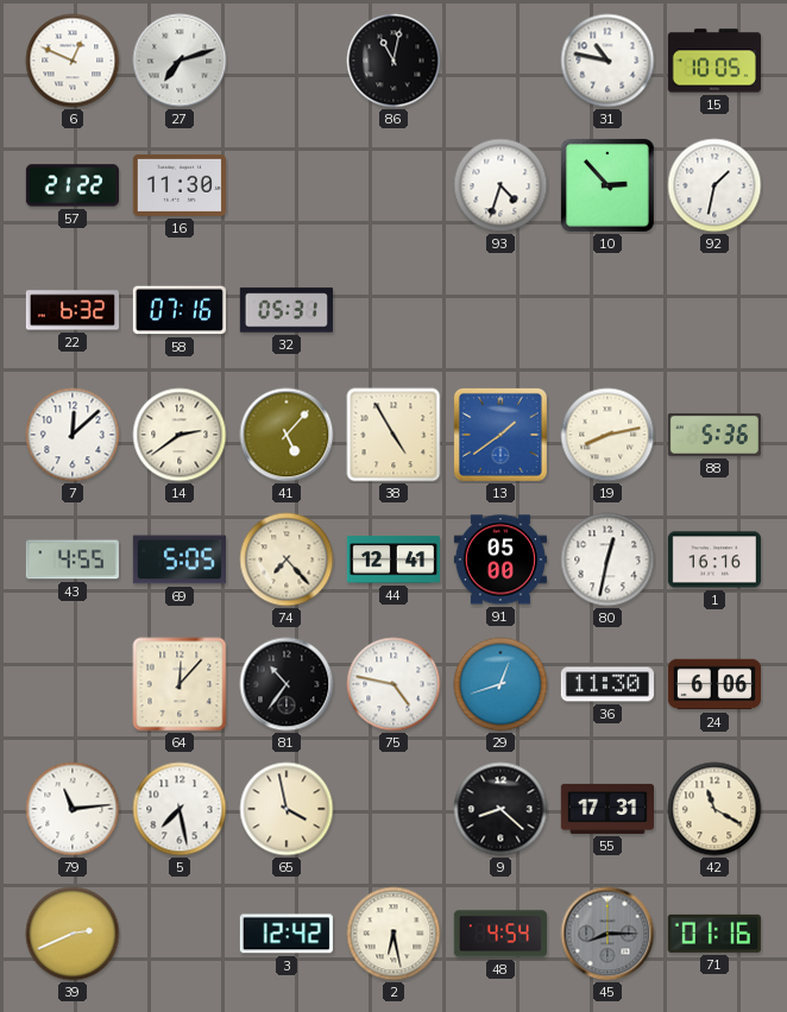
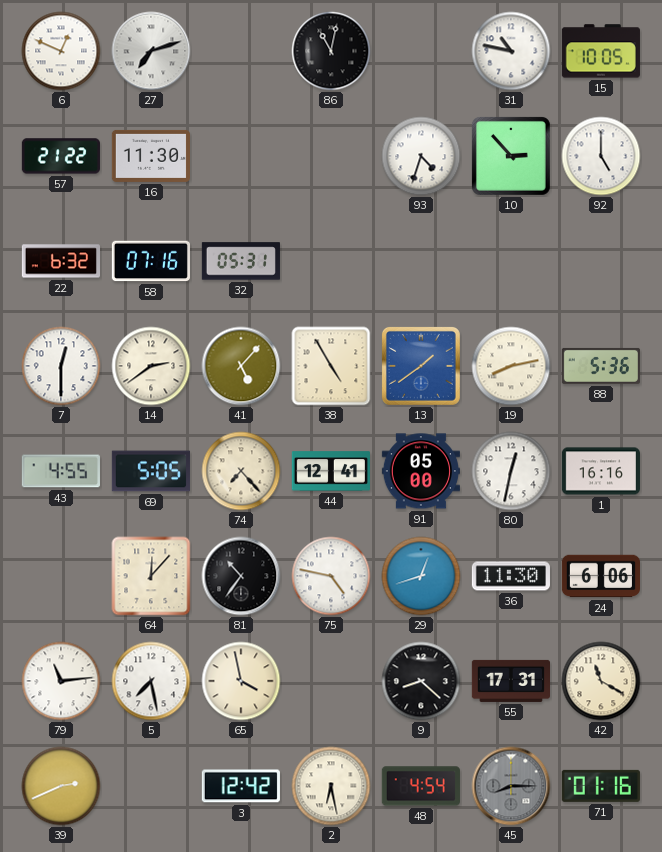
92: 1:32 -> 5:00 (601, 156)
7: 12:08 -> 12:30 (61, 366)
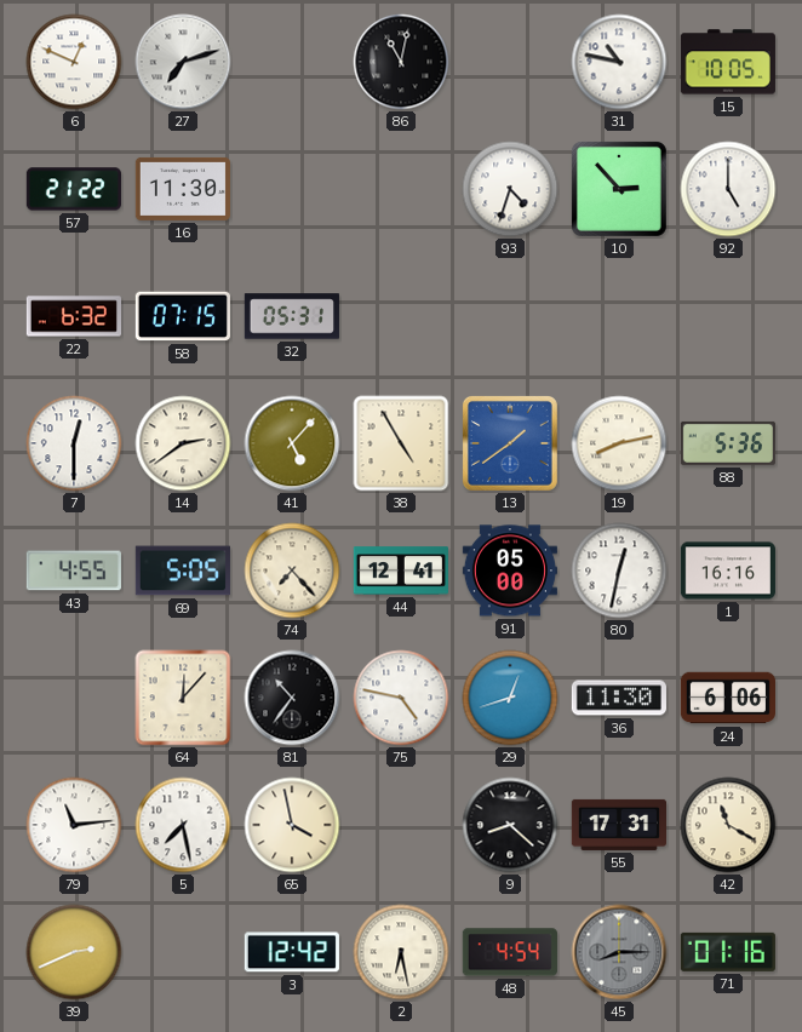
58: 07:16 -> 07:15 (183, 316)
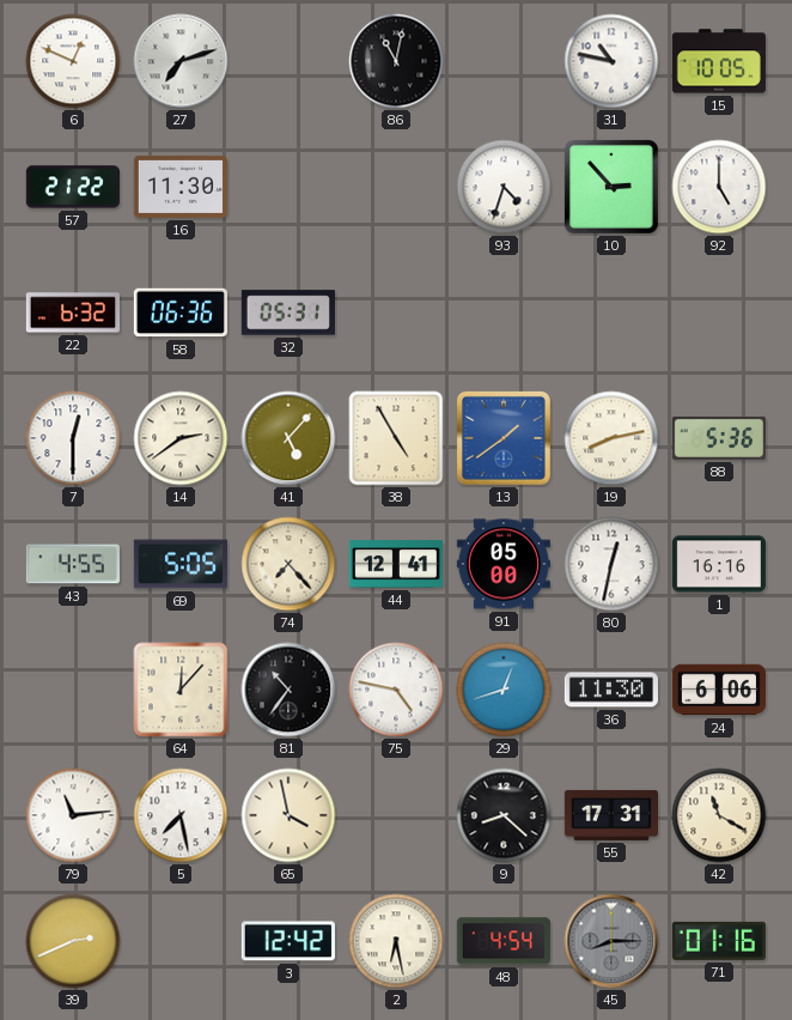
58: 07:15 -> 06:36 (181, 312)
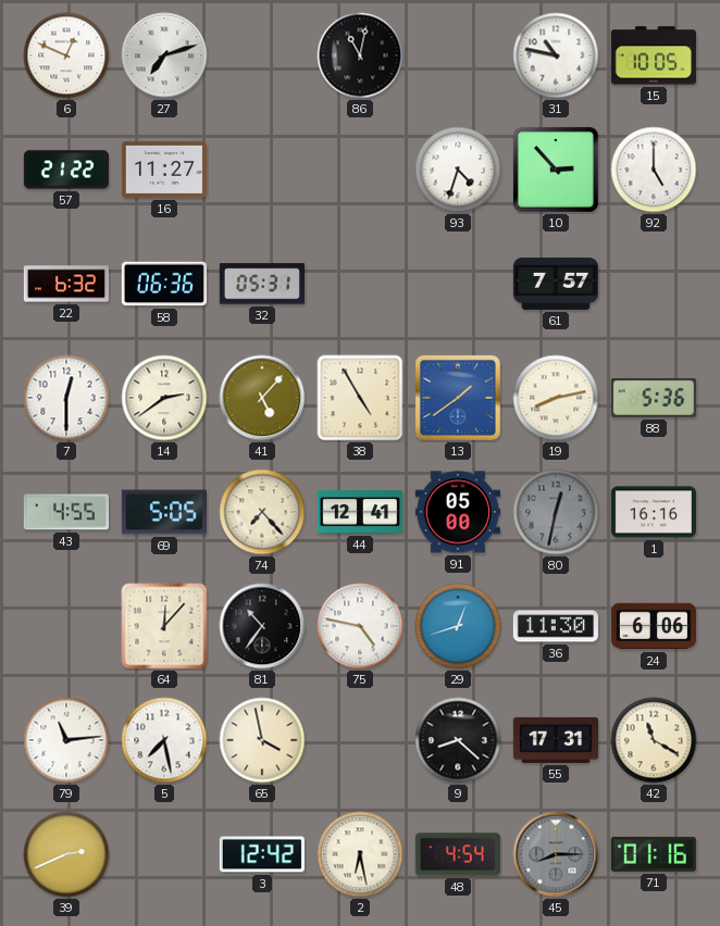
16: 11:30 -> 11:27 (164, 170)
61: none -> 7:57 (555, 284)
80 dial: white -> grey (556, 512)
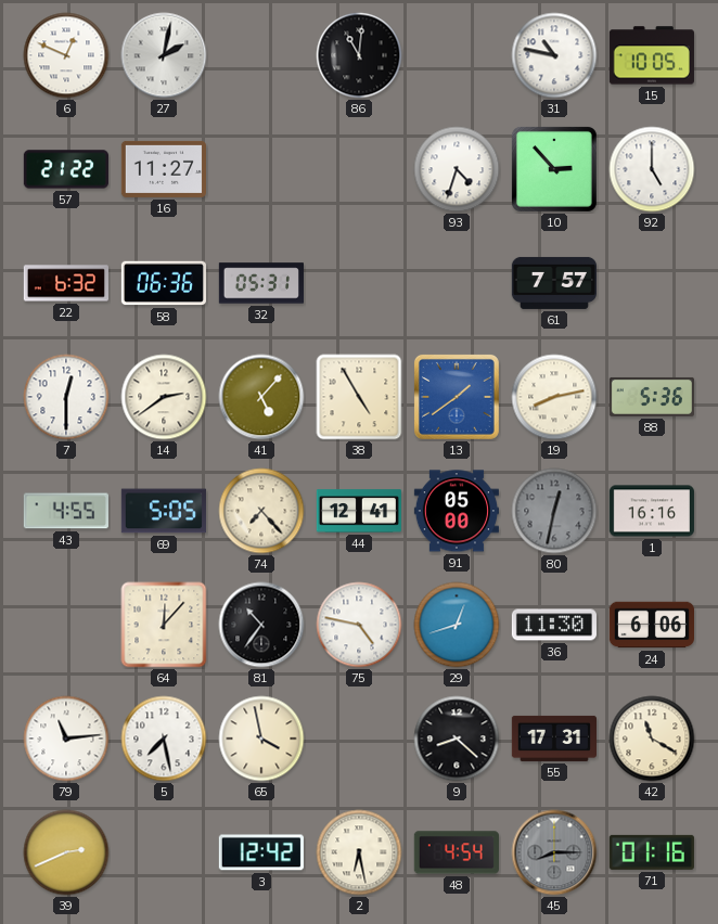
27: 7:12 -> 2:02 (164, 55)
86: 11:02 -> 11:01 (359, 55)
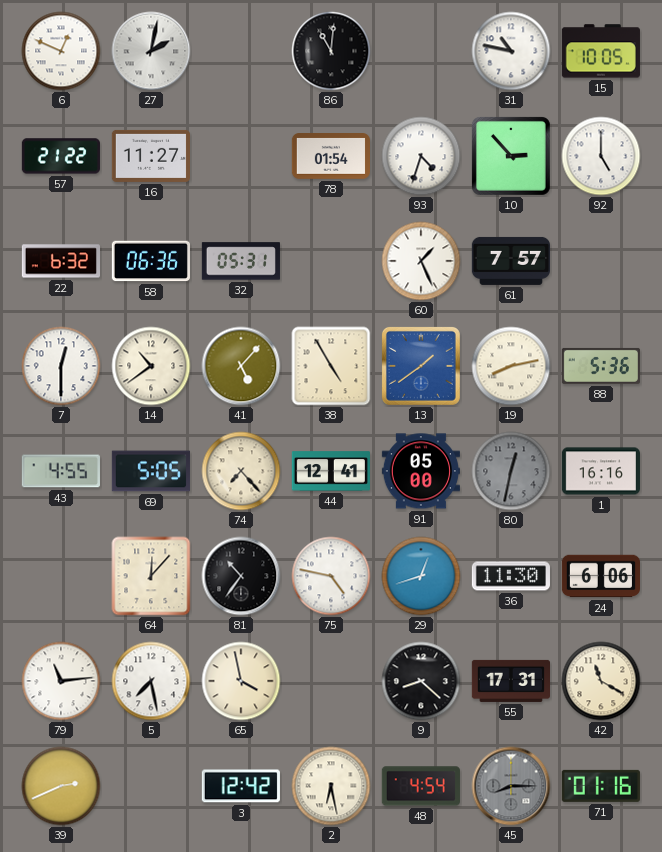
78: none -> 01:54 (331, 157)
60: none -> 1:26 (421, 261)
14: 2:39 -> 10:39 (151, 366)
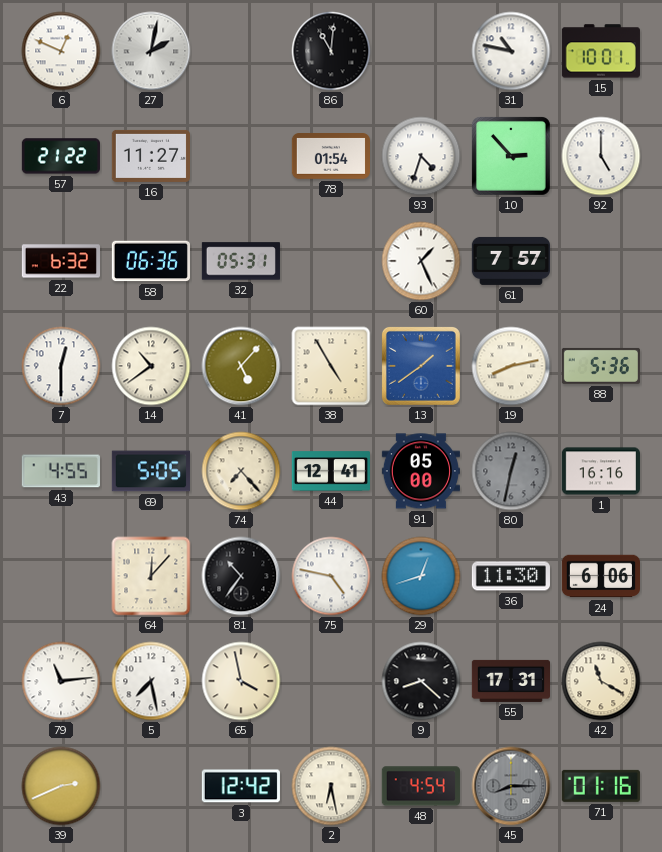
15: 10:05 -> 10:01 (601, 51)
